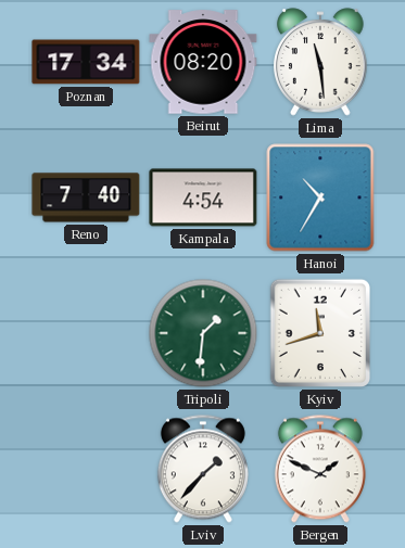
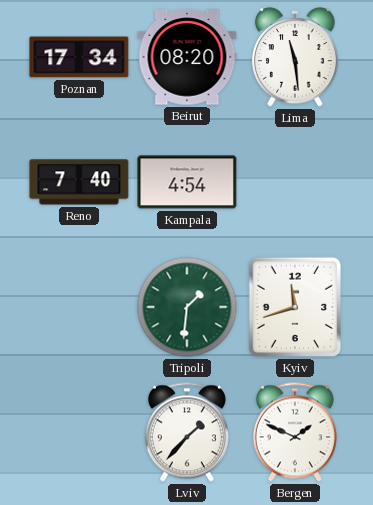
Hanoi: 10:35 -> none (320, 197)
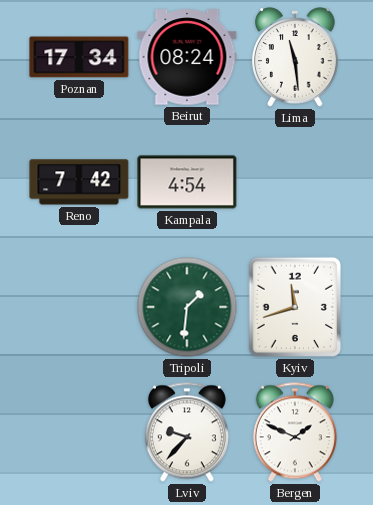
Beirut: 08:20 -> 08:24 (187, 57)
Reno: 7:40 -> 7:42 (79, 182)
Lviv: 1:37 -> 9:37 (187, 432)
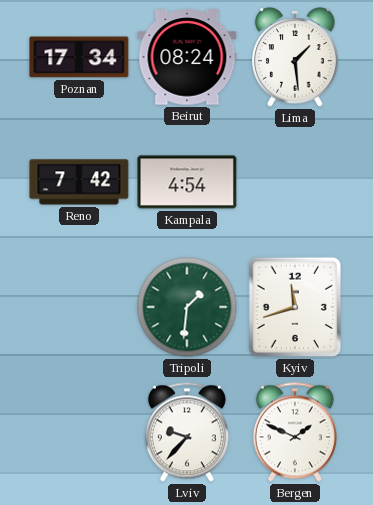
Lima: 11:29 -> 1:29 (295, 57)
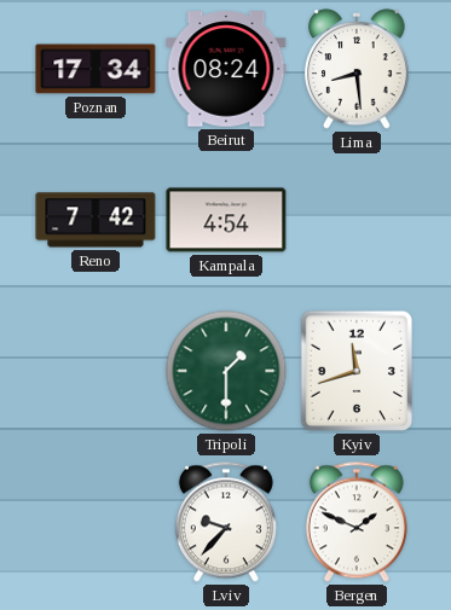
Lima: 1:29 -> 8:29 (357, 69)
Tripoli: 1:31 -> 1:30 (226, 371)
